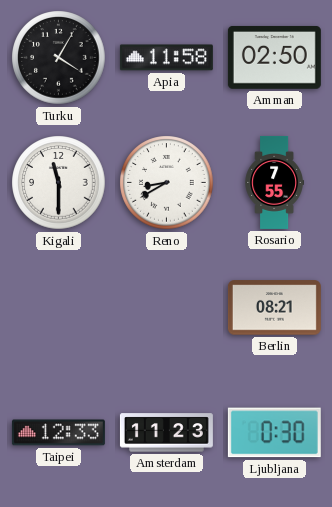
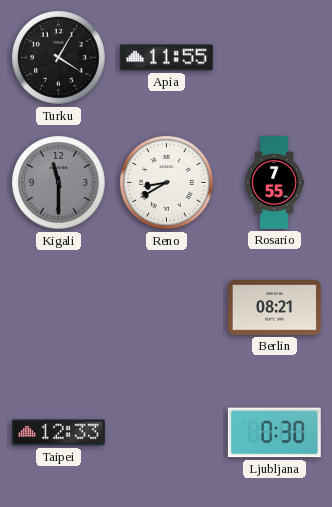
Apia: 11:58 -> 11:55 (166, 58)
Amman: 02:50 -> none (274, 58)
Kigali dial: white -> grey (59, 183)
Amsterdam: 11:23 -> none (166, 433)
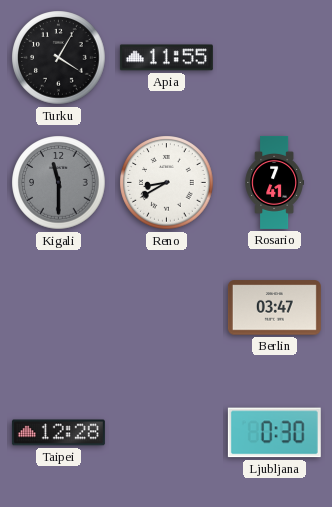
Rosario: 7:55 -> 7:41 (274, 182)
Berlin: 08:21 -> 03:47 (274, 308)
Taipei: 12:33 -> 12:28 (58, 433)
